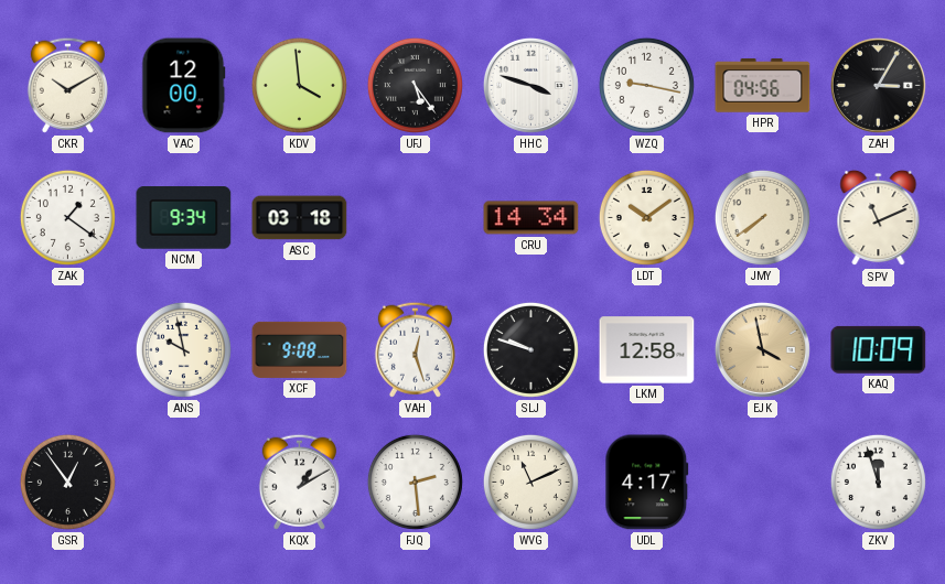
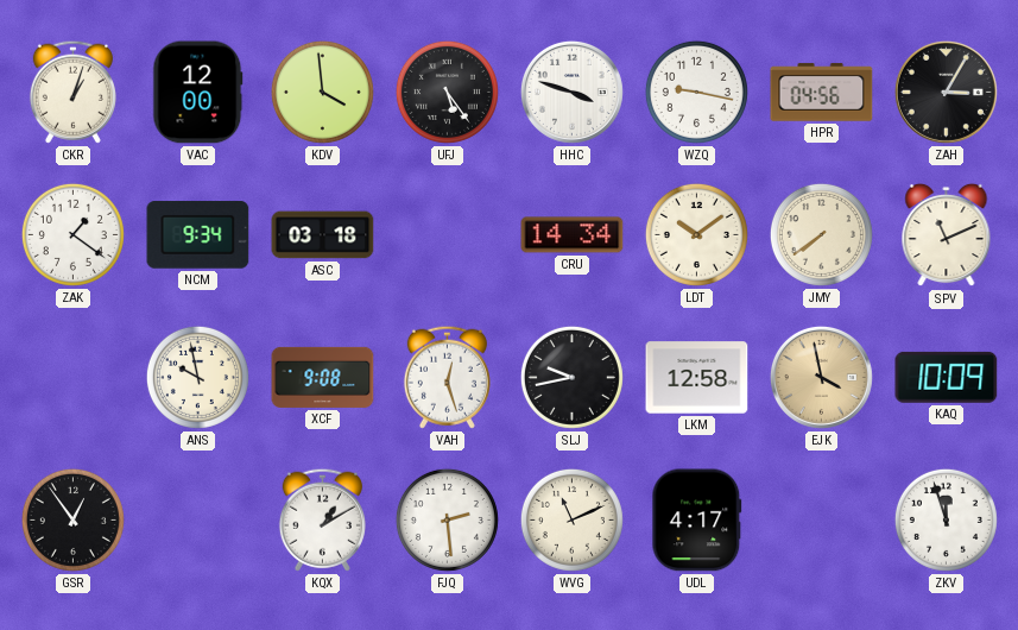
CKR: 10:10 -> 1:03 (72, 92)
SLJ: 9:48 -> 9:43 (571, 377)
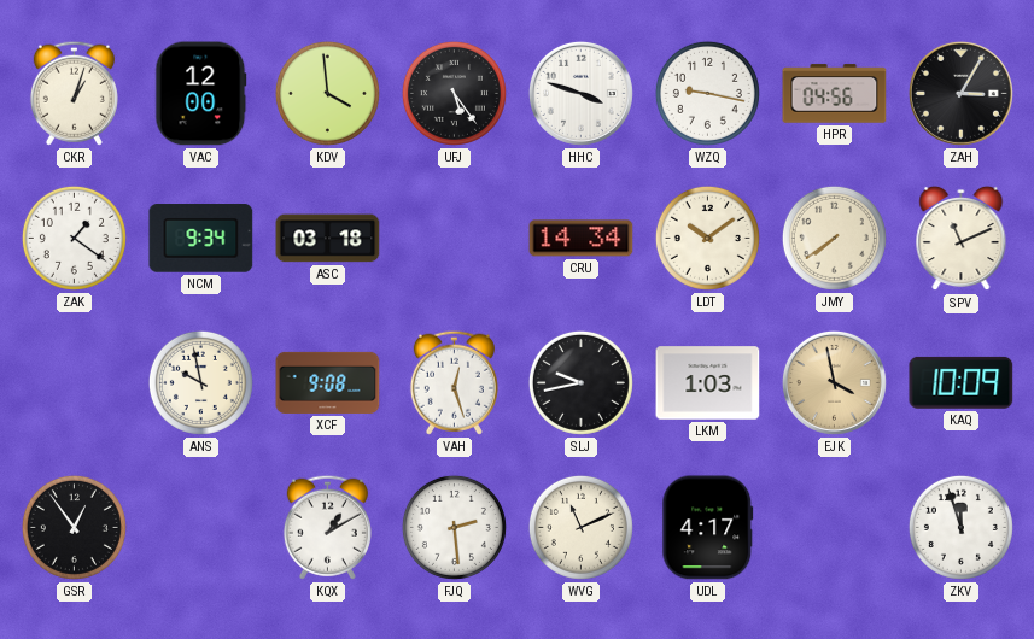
LKM: 12:58 -> 1:03 (708, 383)
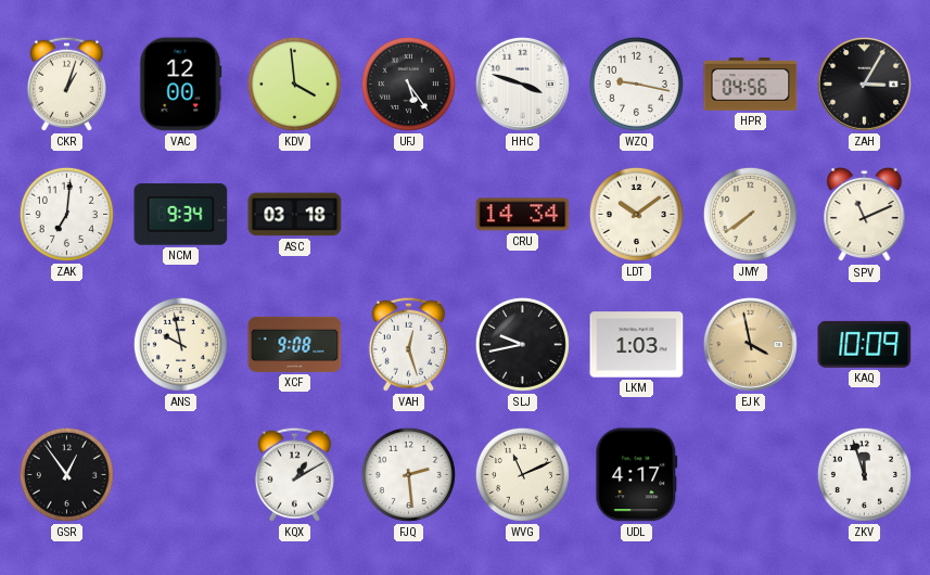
ZAK: 1:21 -> 7:01 (66, 214)
